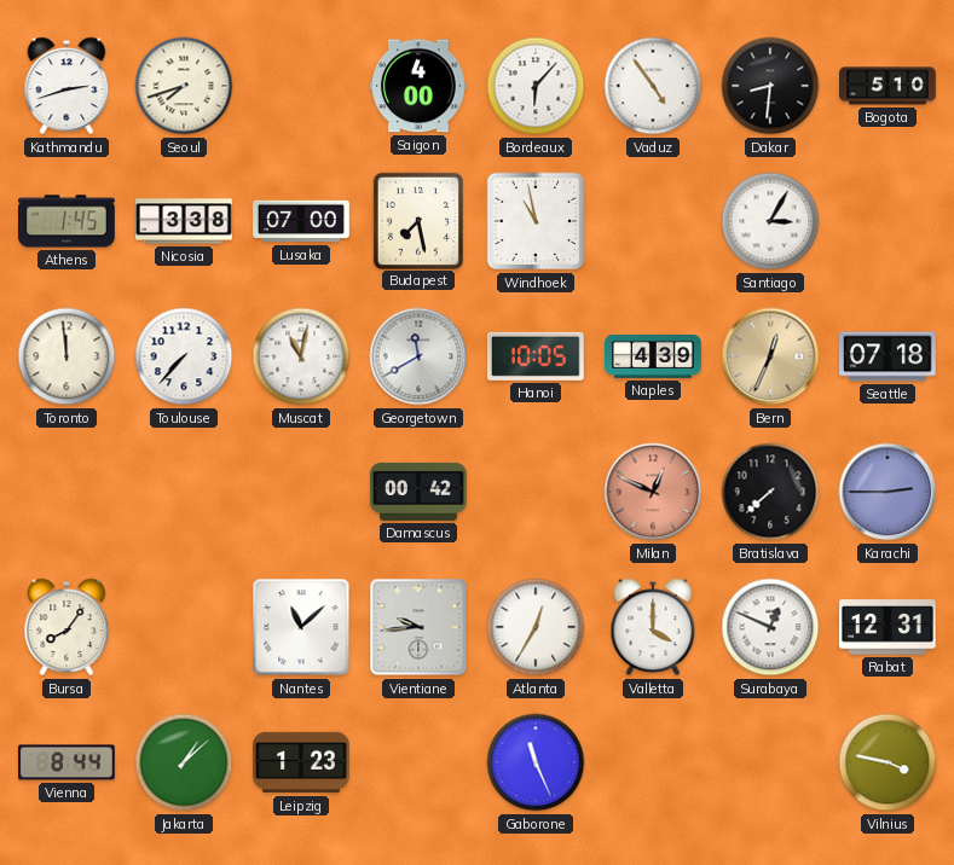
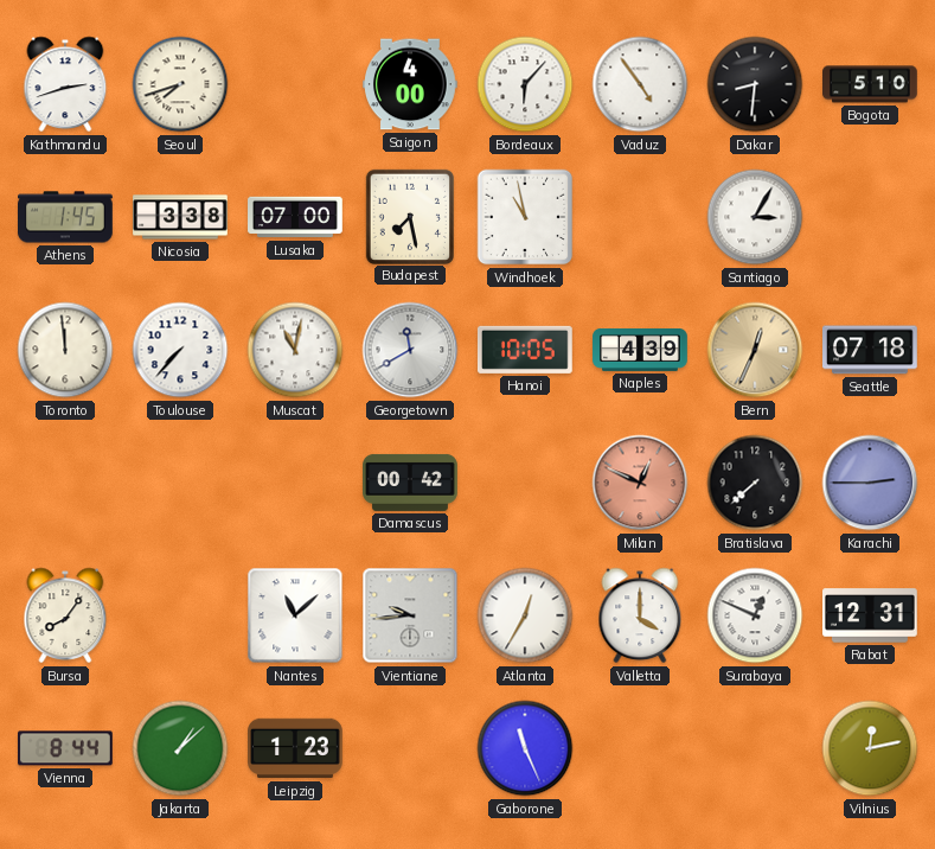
Vilnius: 3:47 -> 12:13 (870, 748)
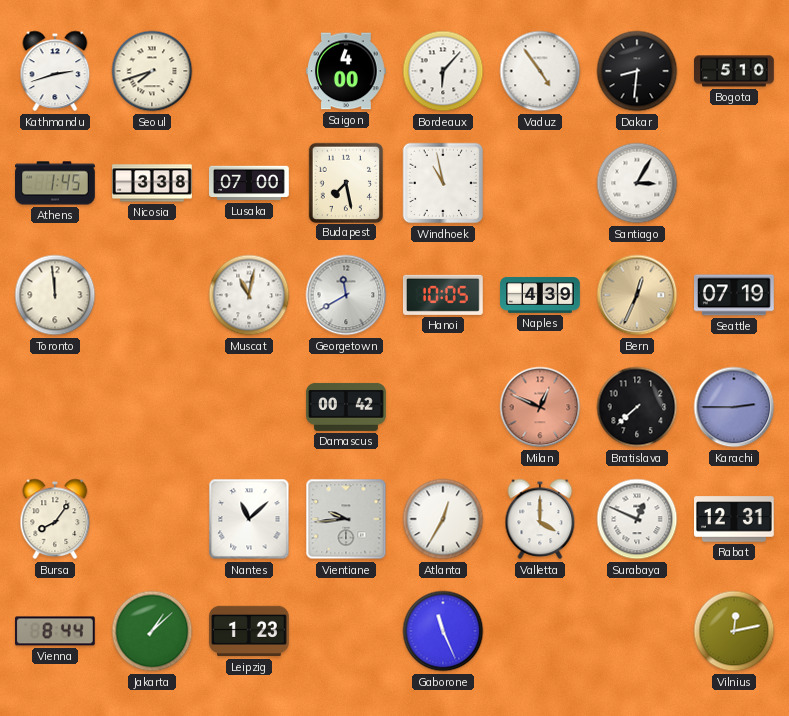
Toulouse: 7:37 -> none (180, 350)
Seattle: 07:18 -> 07:19 (735, 295)
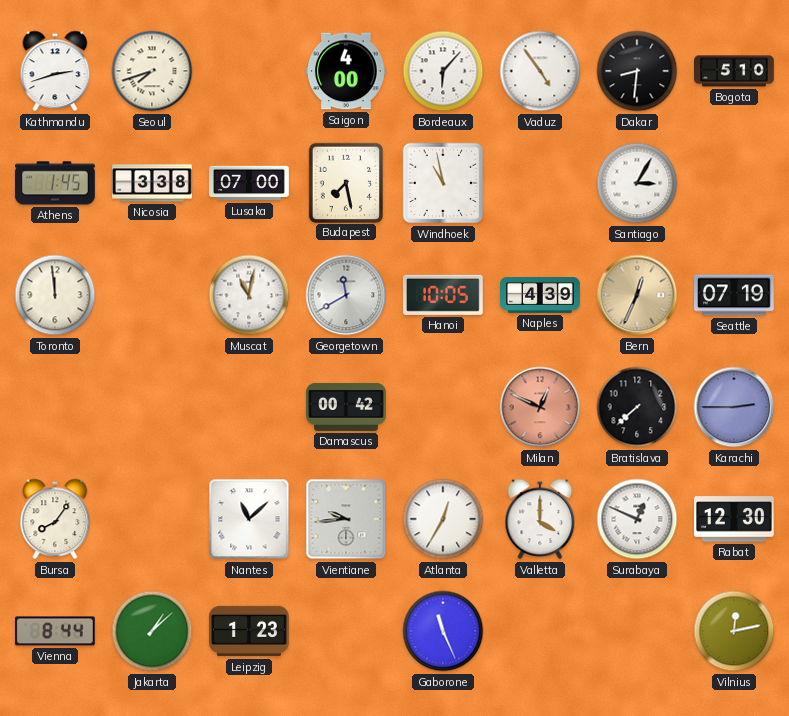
Rabat: 12:31 -> 12:30 (735, 519)
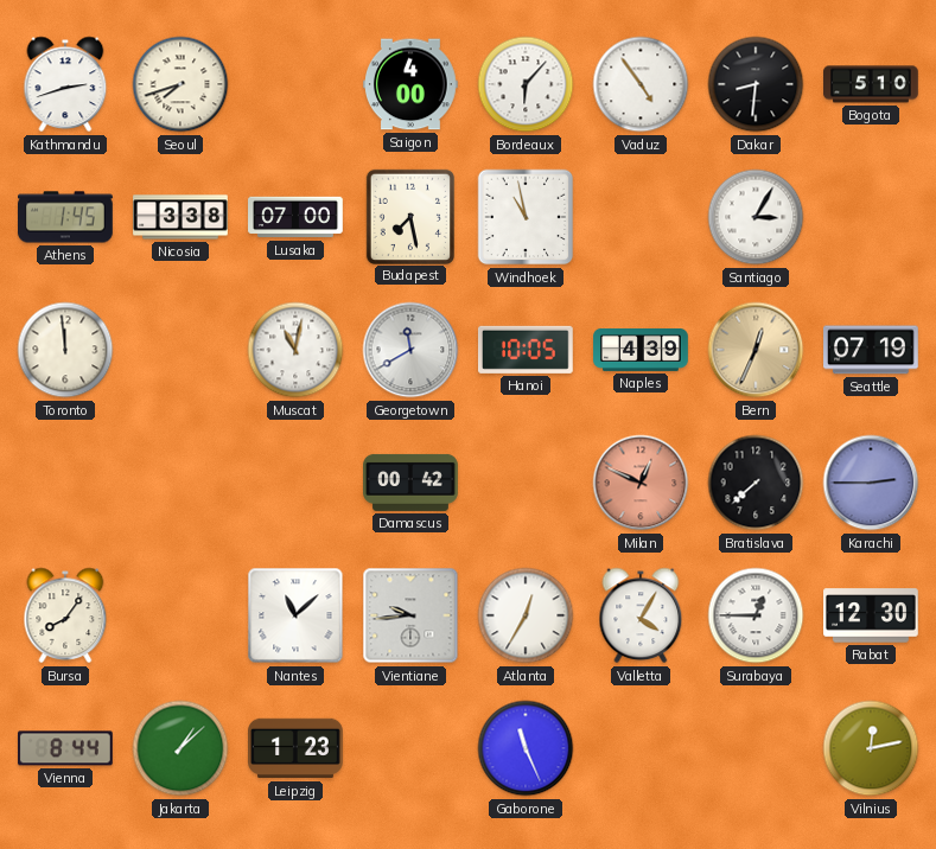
Valletta: 4:00 -> 4:05 (641, 615)
Surabaya: 12:49 -> 12:45 (756, 615)
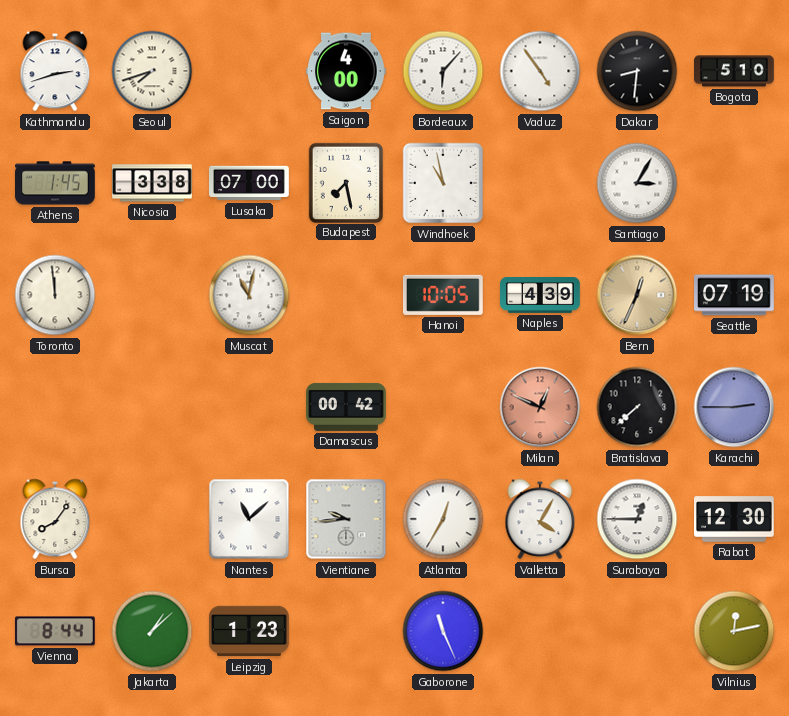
Georgetown: 11:40 -> none (410, 350)
